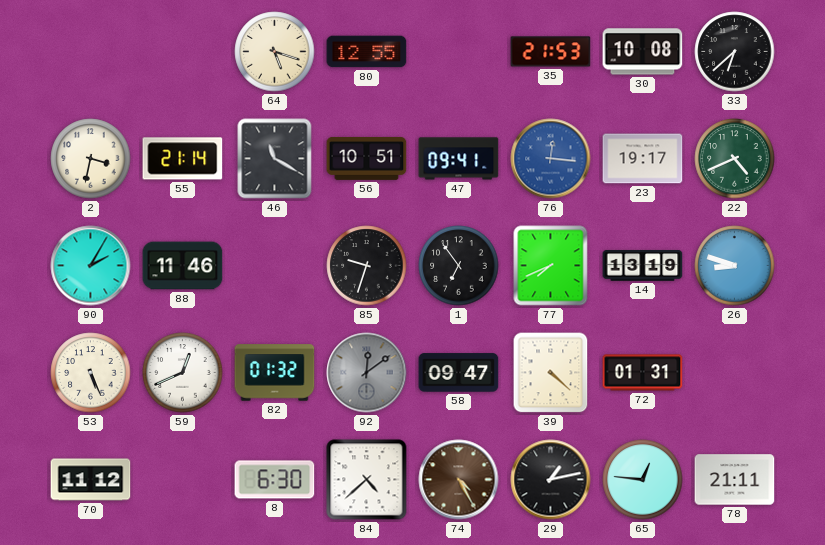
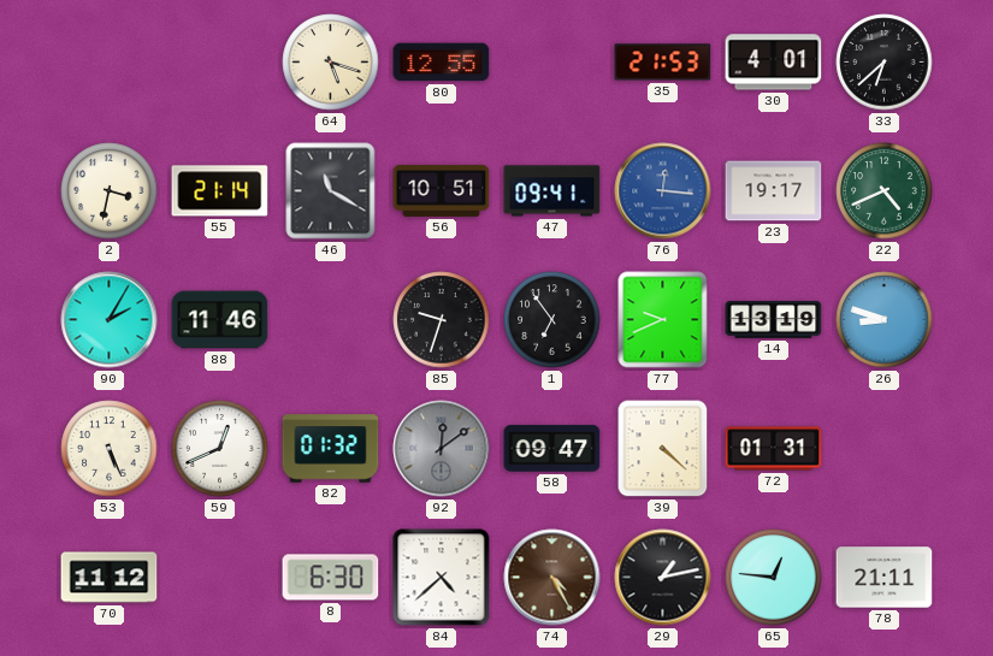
30: 10:08 -> 4:01 (774, 63)
77: 7:41 -> 9:41 (663, 320)
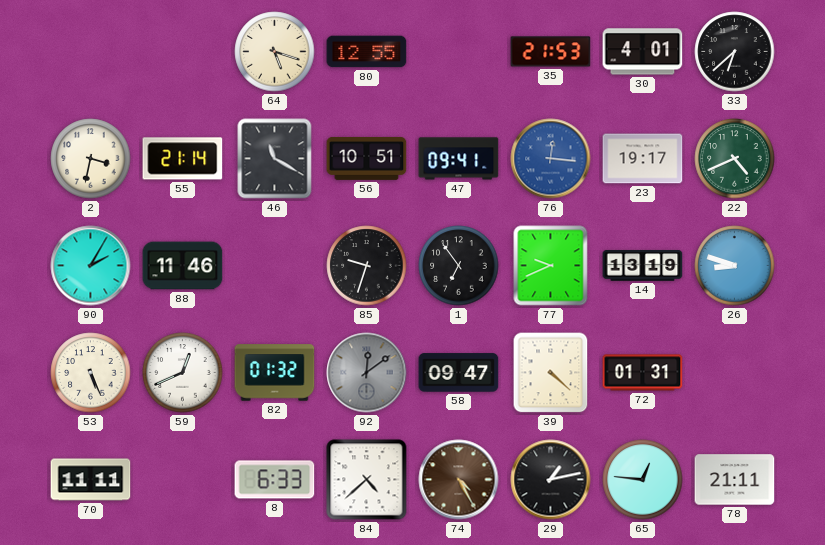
70: 11:12 -> 11:11 (91, 480)
8: 6:30 -> 6:33 (275, 480)
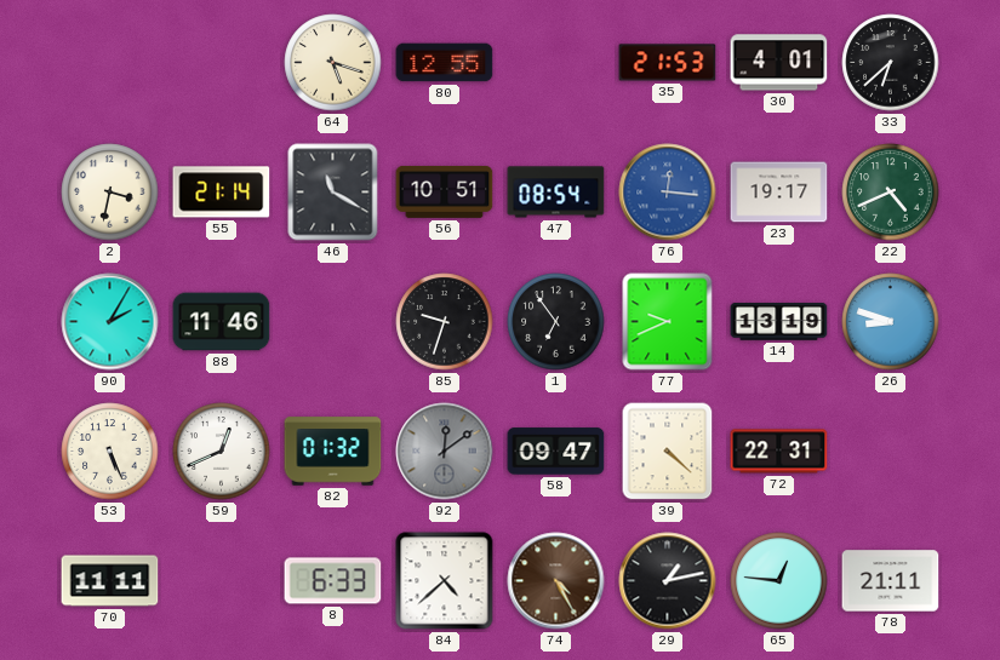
47: 09:41 -> 08:54 (556, 193)
72: 01:31 -> 22:31 (779, 452)
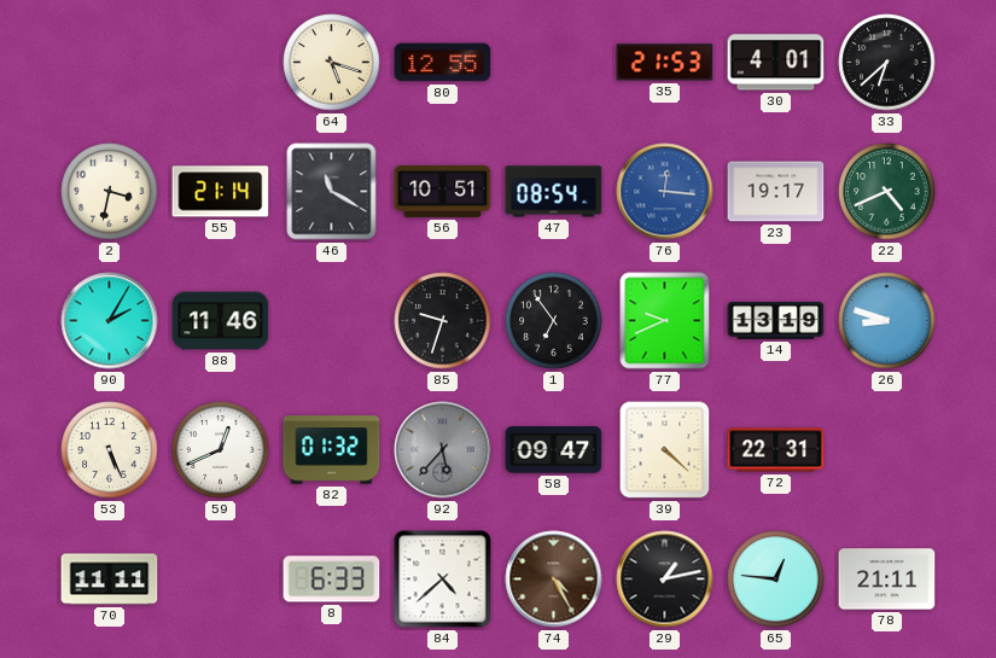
92: 12:09 -> 5:37 (443, 450)
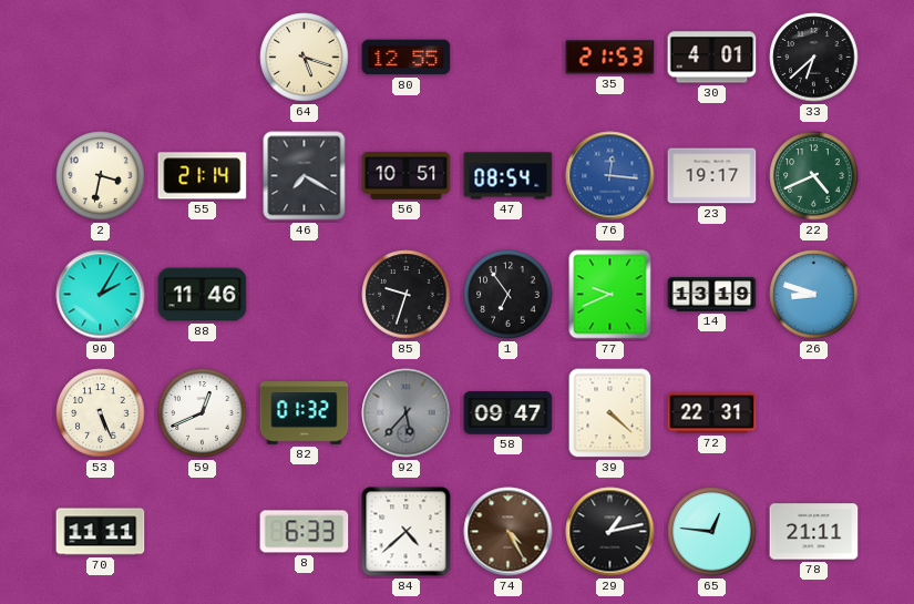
46: 11:20 -> 7:20 (305, 176)
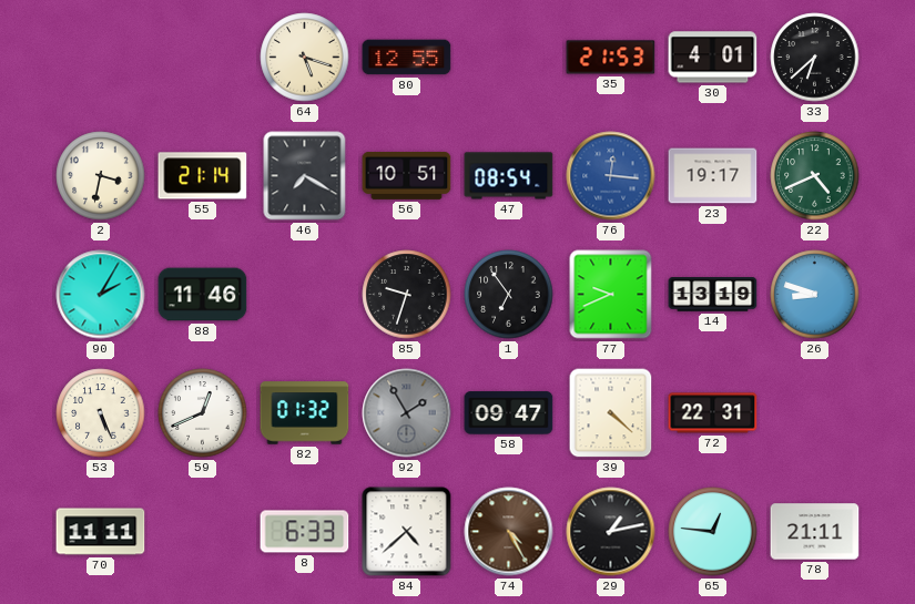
92: 5:37 -> 1:55 (407, 413)
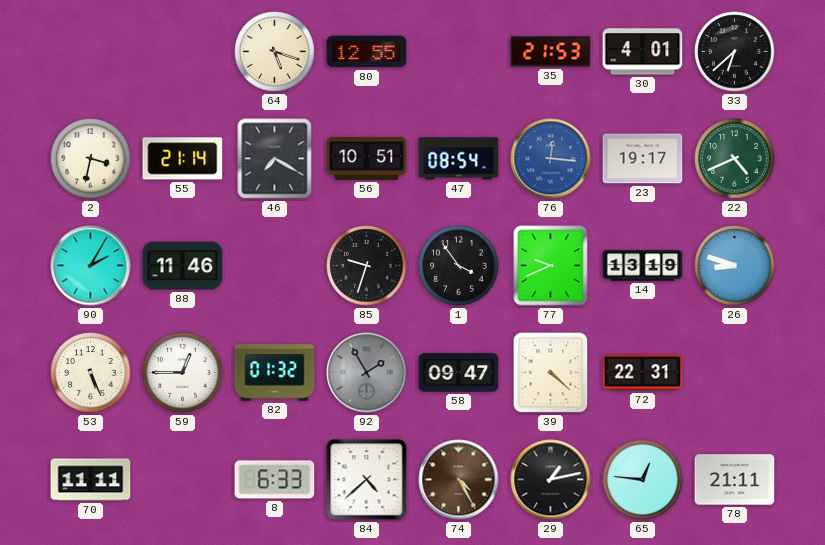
1: 6:54 -> 3:54 (459, 266)
59: 12:41 -> 12:45 (183, 373)
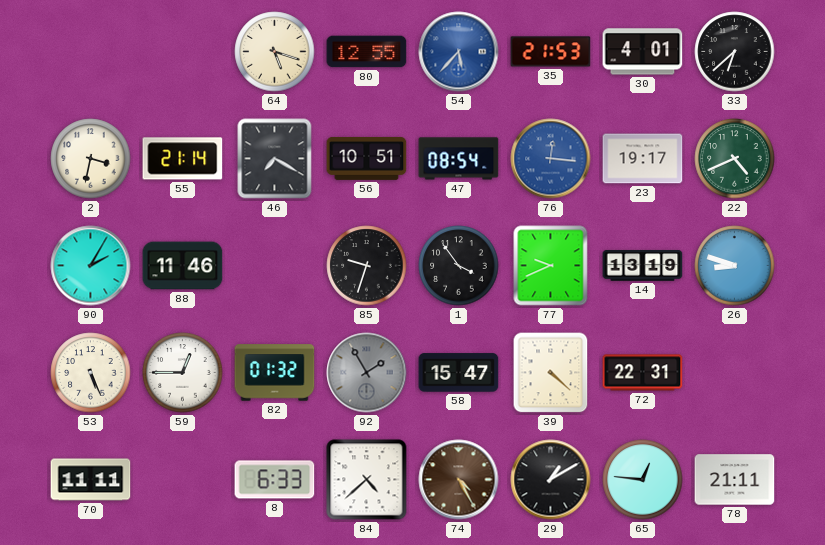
54: none -> 5:37 (459, 52)
58: 09:47 -> 15:47 (459, 373)
29: 1:13 -> 1:10 (551, 480)
